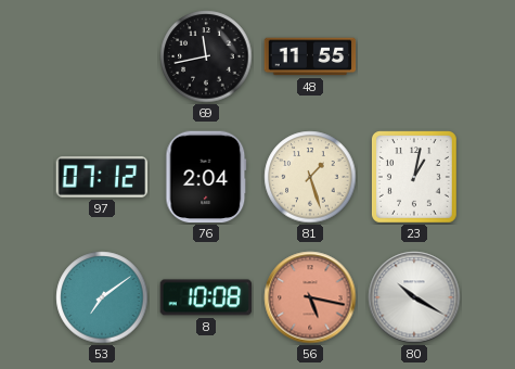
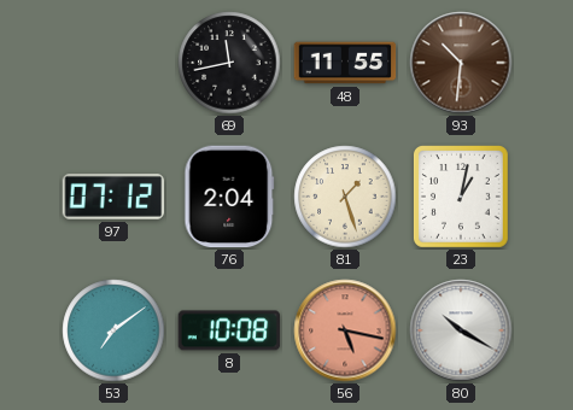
93: none -> 10:31 (461, 63)
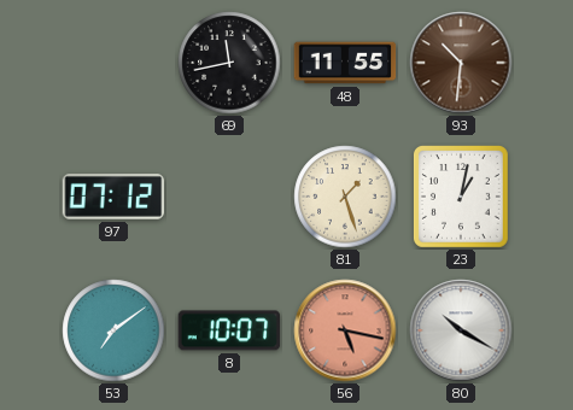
76: 2:04 -> none (229, 197)
8: 10:08 -> 10:07 (229, 330)
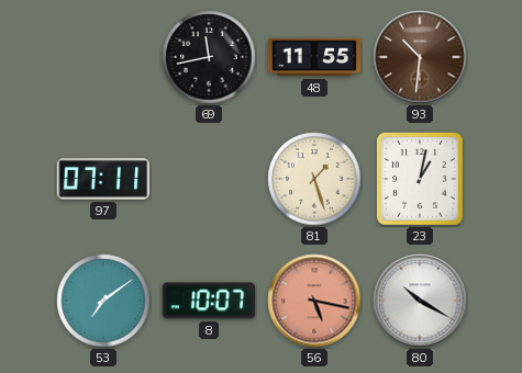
97: 07:12 -> 07:11 (103, 179)
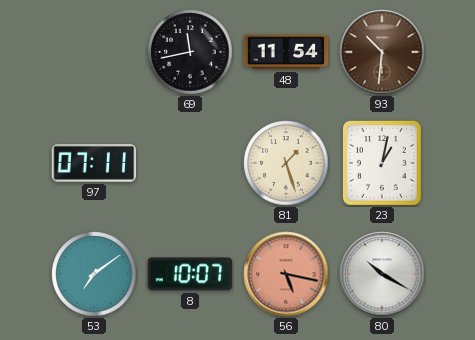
48: 11:55 -> 11:54 (286, 52)
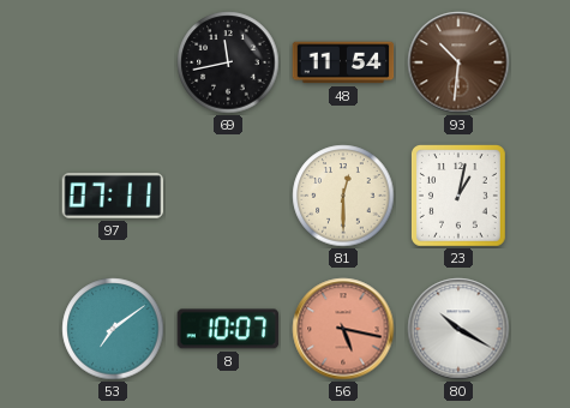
81: 1:27 -> 12:30 (343, 196)
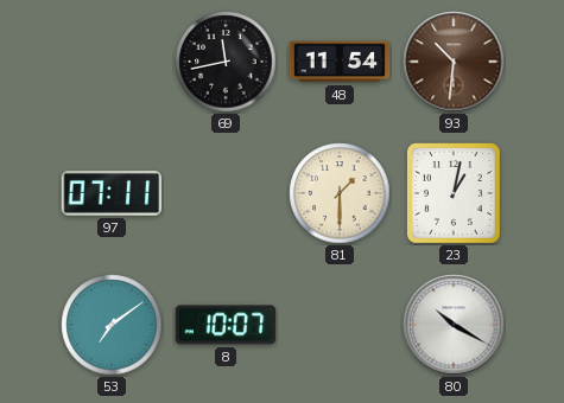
81: 12:30 -> 1:30 (340, 193)
56: 5:17 -> none (343, 329)
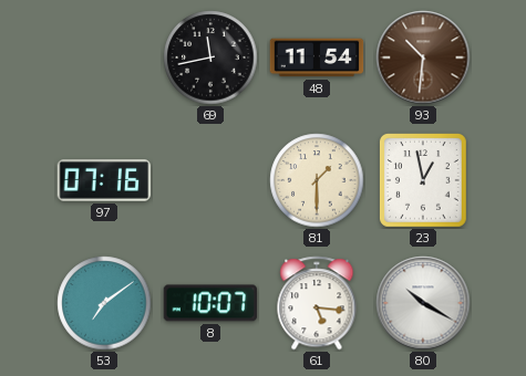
97: 07:11 -> 07:16 (104, 180)
23: 1:02 -> 12:58 (424, 181)
61: none -> 5:16 (317, 303)
